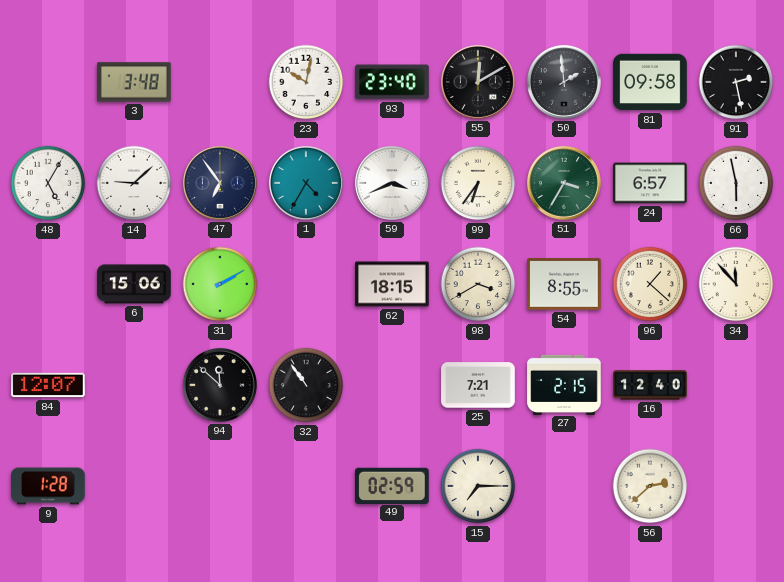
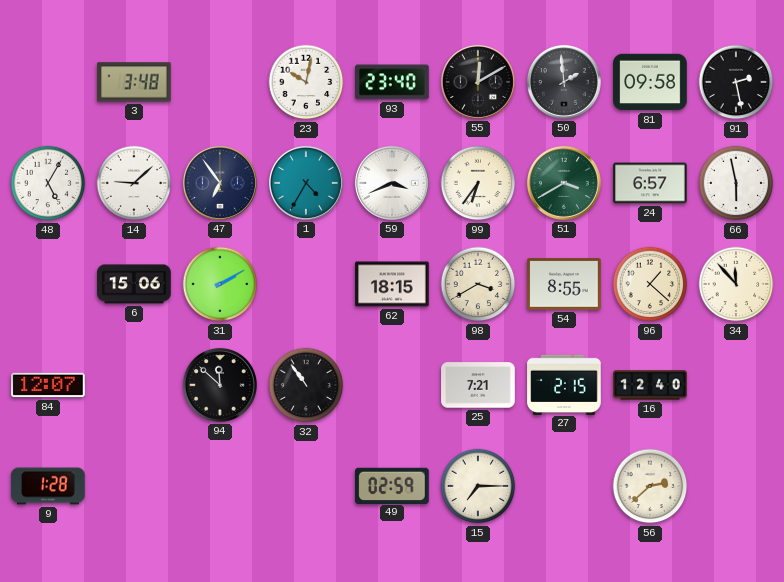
51: 3:35 -> 3:40 (564, 183)
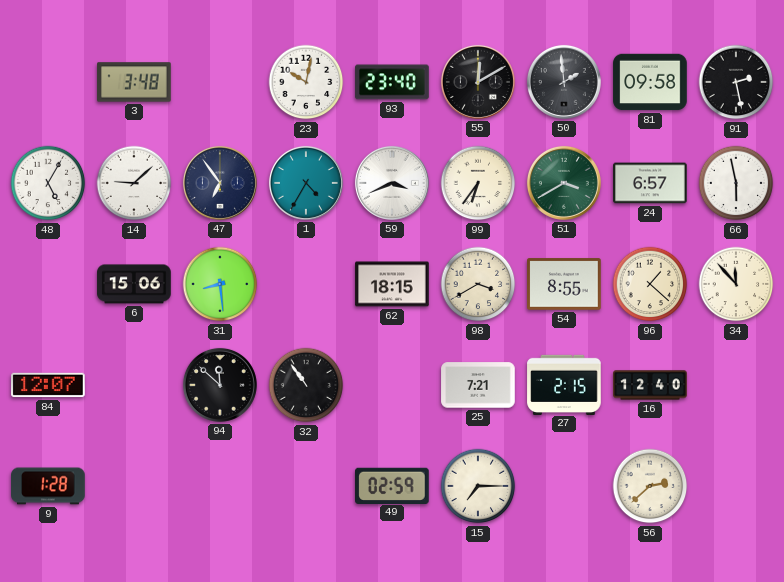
31: 2:10 -> 8:29 (220, 284)
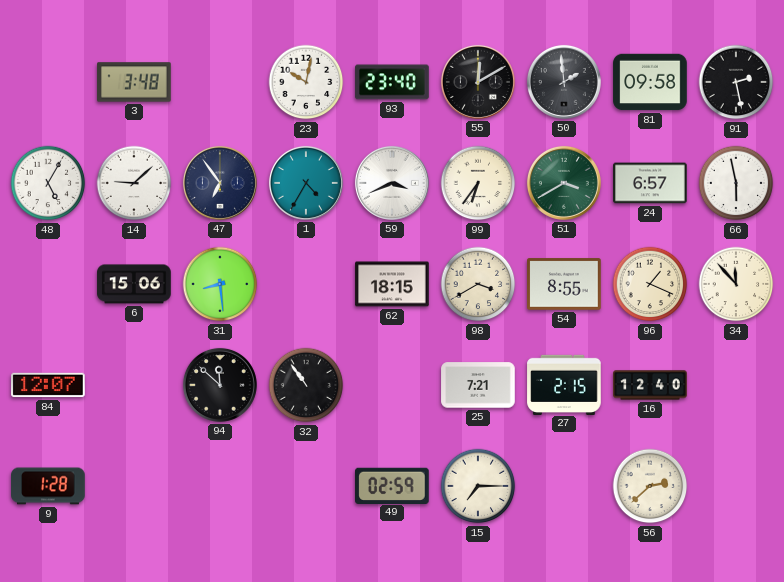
96: 1:22 -> 1:19 (650, 284)
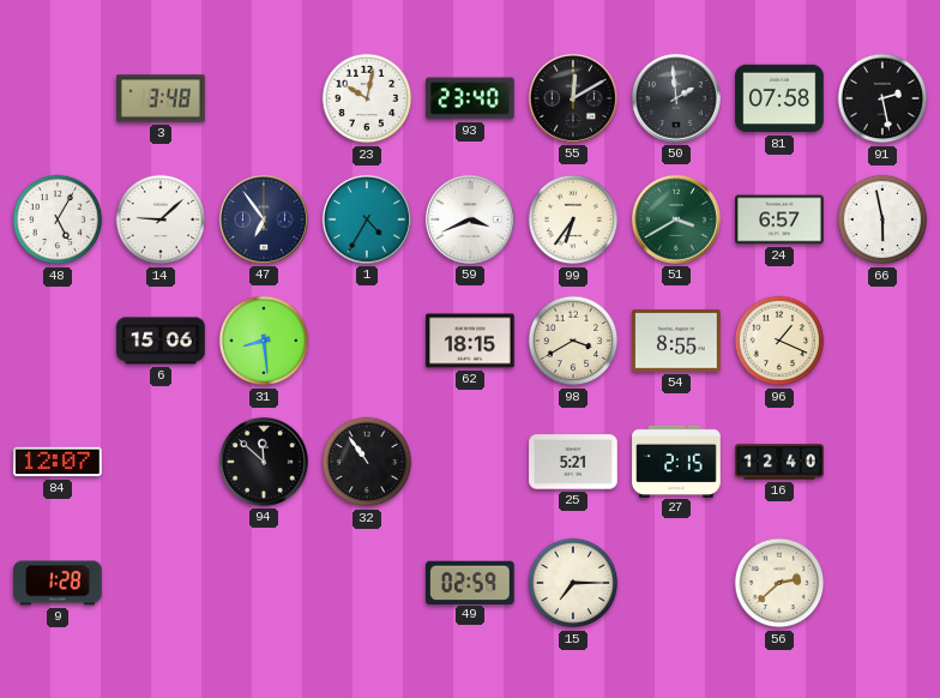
81: 09:58 -> 07:58 (779, 98)
34: 11:53 -> none (736, 284)
25: 7:21 -> 5:21 (573, 462)
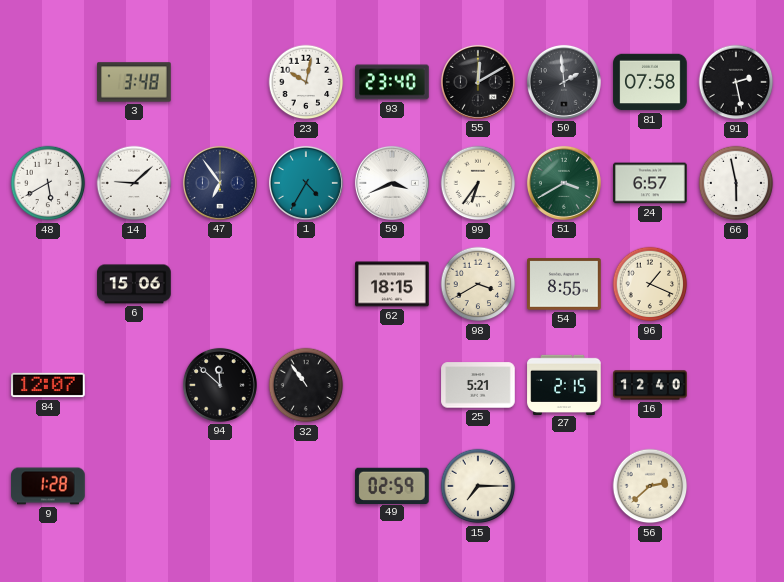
48: 5:05 -> 5:40 (48, 183)
31: 8:29 -> none (264, 341)
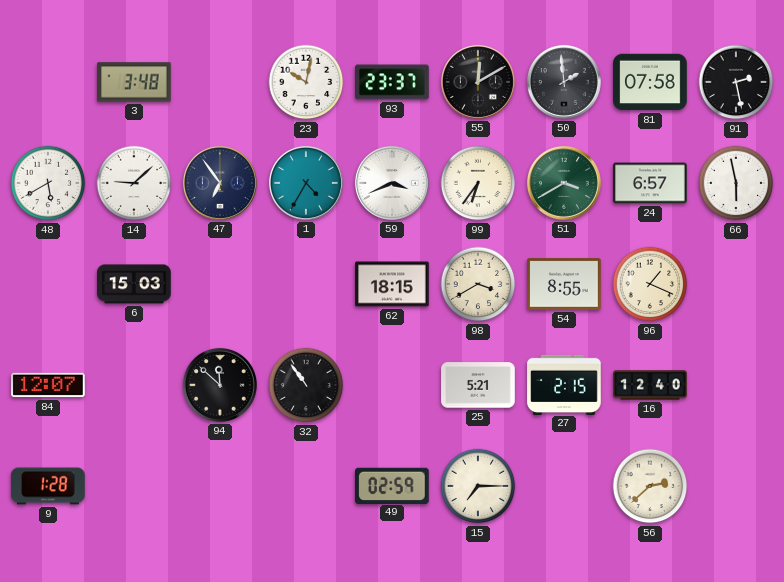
93: 23:40 -> 23:37 (392, 82)
6: 15:06 -> 15:03 (134, 284)
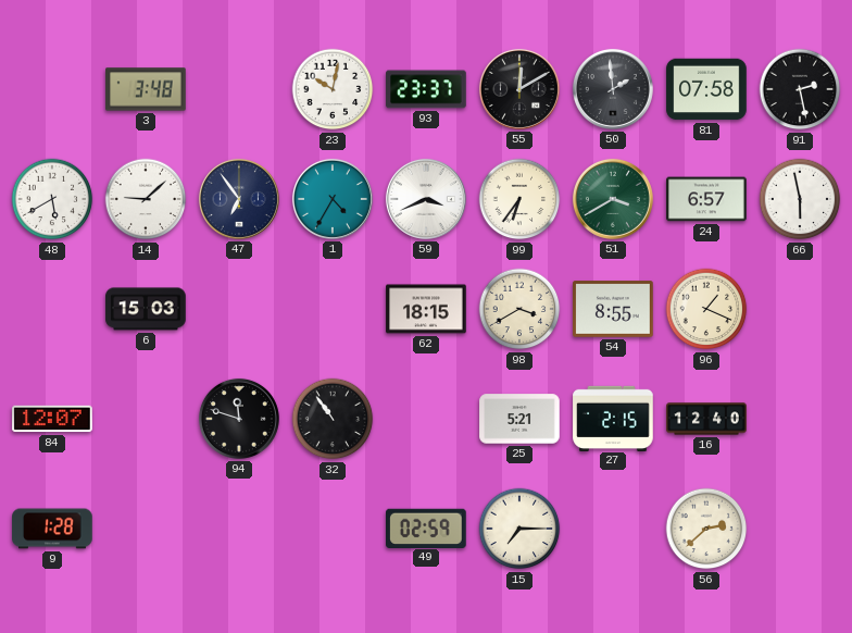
94: 11:52 -> 11:48 (239, 419)
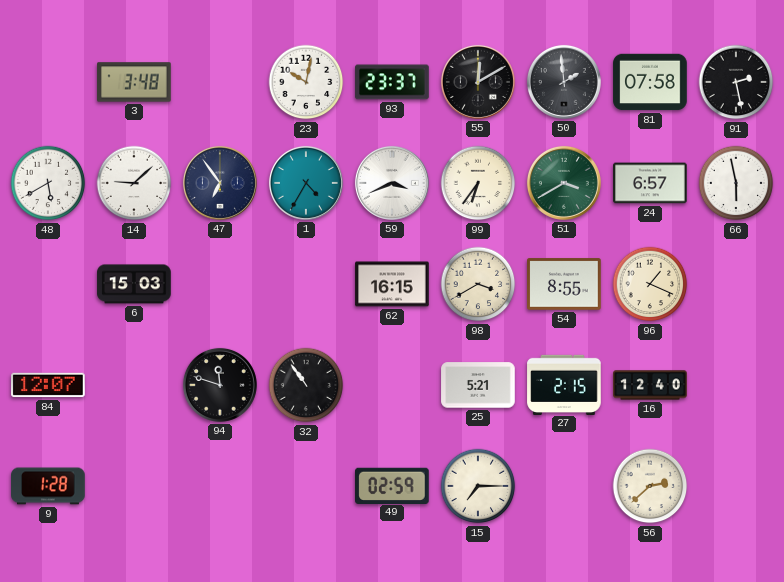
62: 18:15 -> 16:15 (392, 284)
